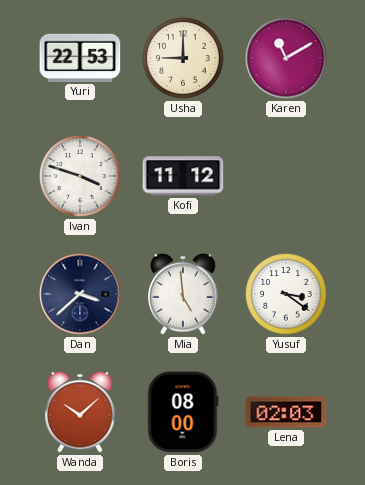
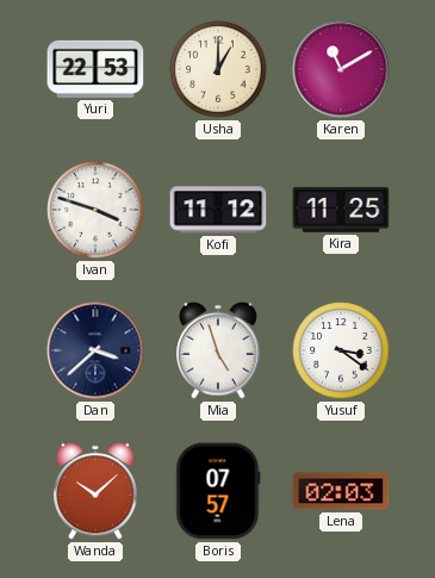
Usha: 9:00 -> 1:00 (218, 69)
Kira: none -> 11:25 (341, 210)
Mia: 4:59 -> 4:57 (218, 350)
Boris: 08:00 -> 07:57 (218, 491)
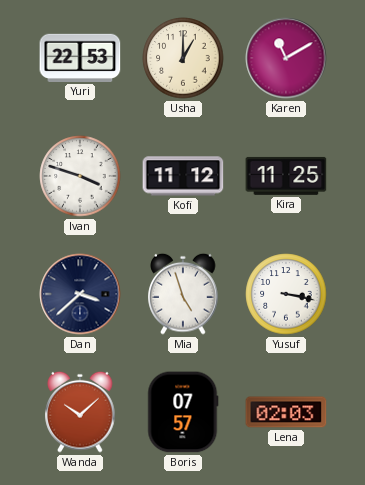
Yusuf: 3:21 -> 3:17 (286, 294)
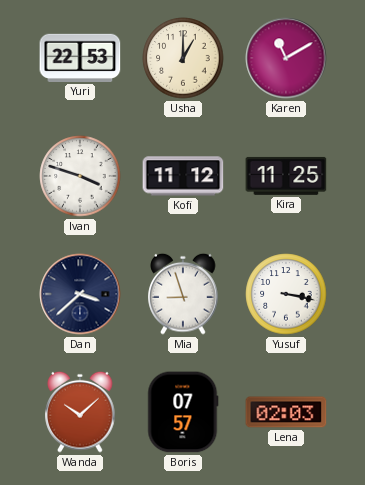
Mia: 4:57 -> 8:57 (183, 294)
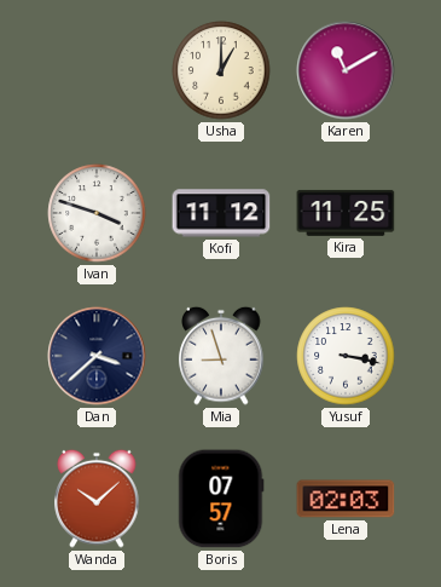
Yuri: 22:53 -> none (80, 58)
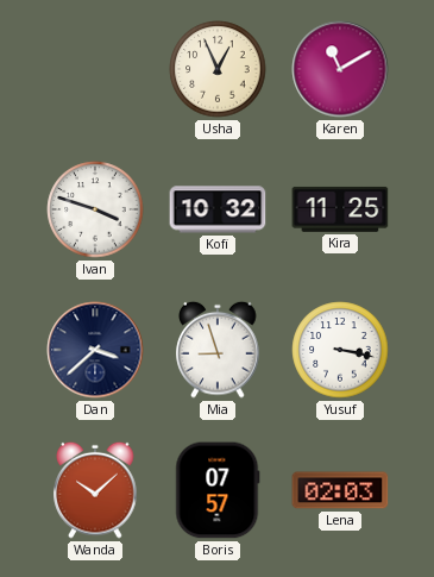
Usha: 1:00 -> 12:56 (218, 69)
Kofi: 11:12 -> 10:32 (218, 209)
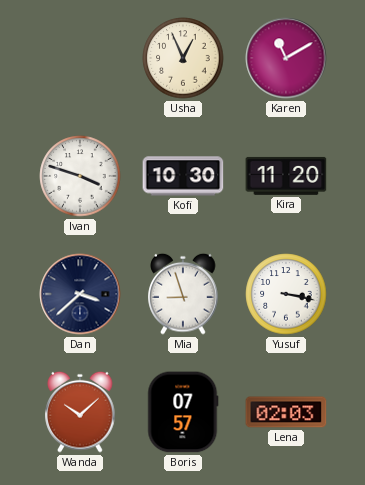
Kofi: 10:32 -> 10:30 (183, 176)
Kira: 11:25 -> 11:20 (286, 176)
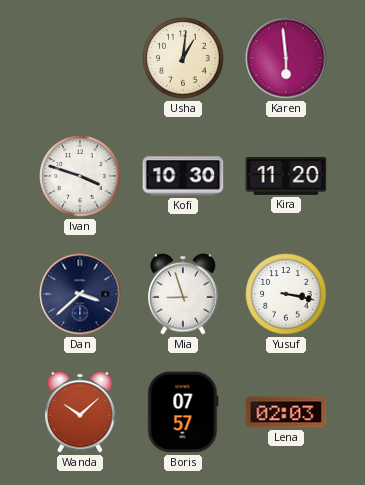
Usha: 12:56 -> 1:01 (183, 58)
Karen: 11:10 -> 5:59 (286, 58)
